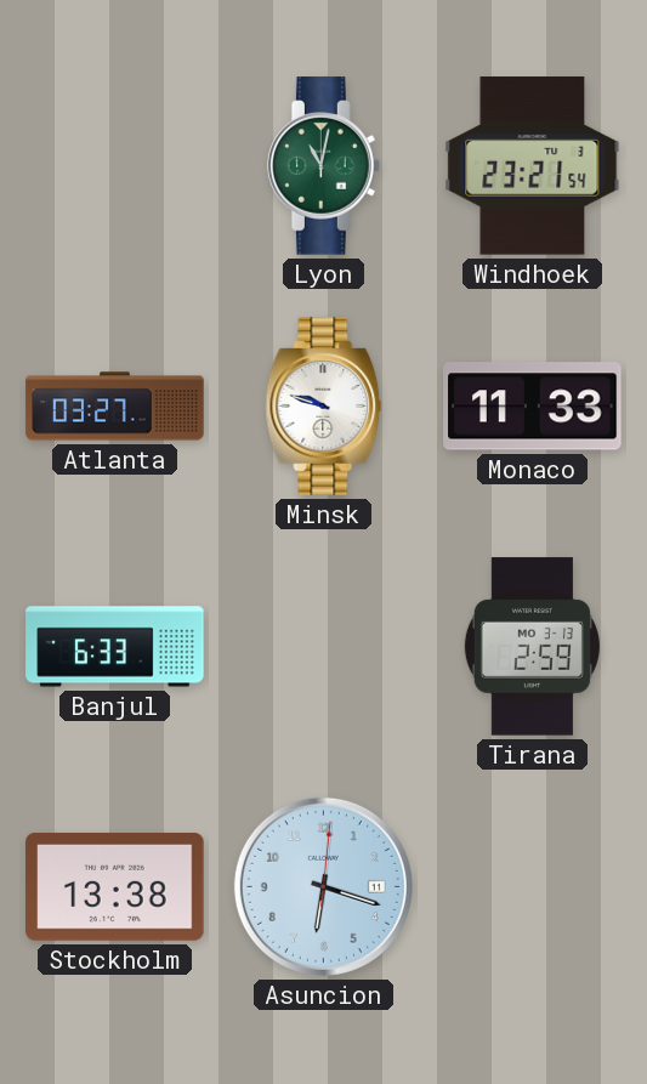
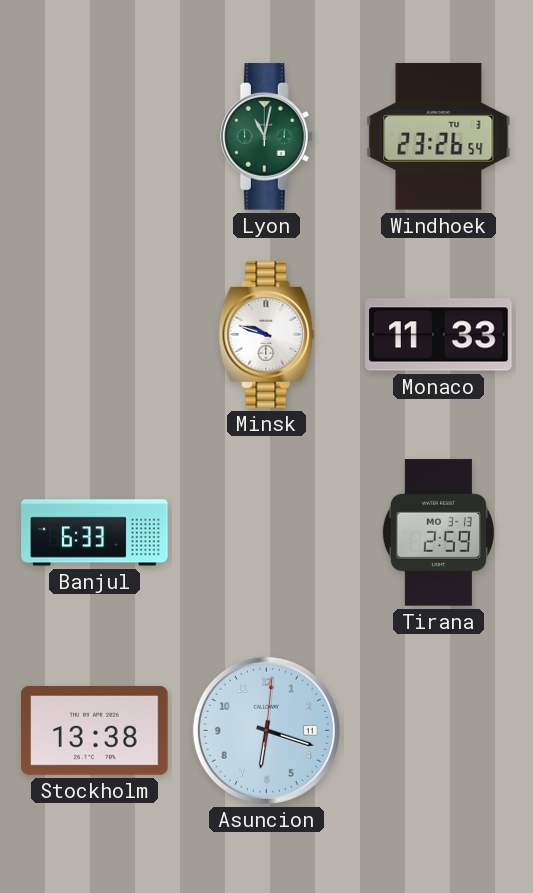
Windhoek: 23:21 -> 23:26 (439, 137)
Atlanta: 03:27 -> none (115, 407)
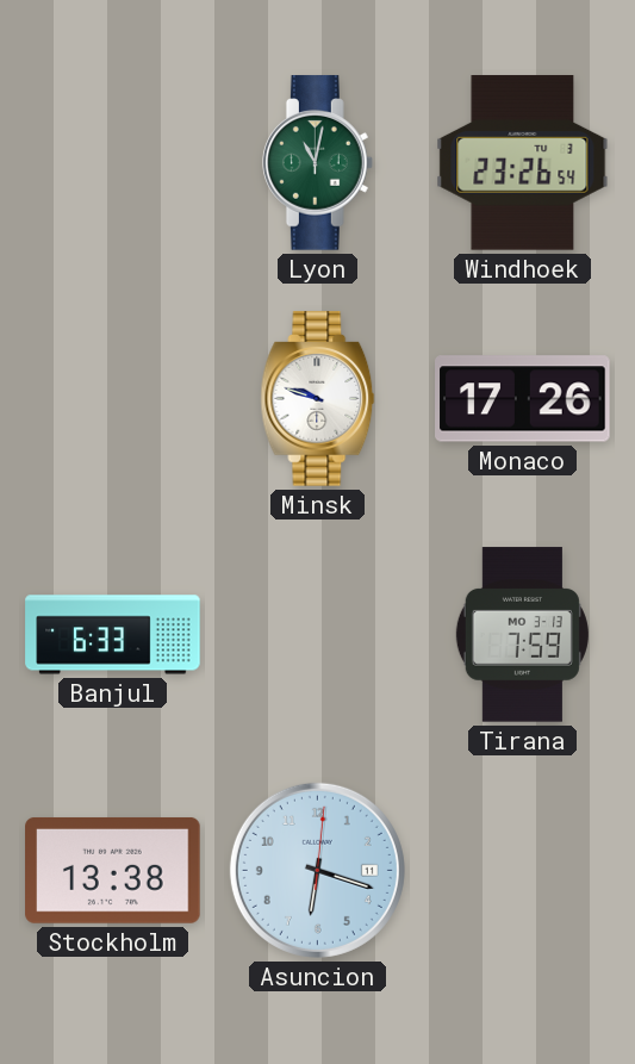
Monaco: 11:33 -> 17:26 (523, 399)
Tirana: 2:59 -> 7:59 (522, 635)
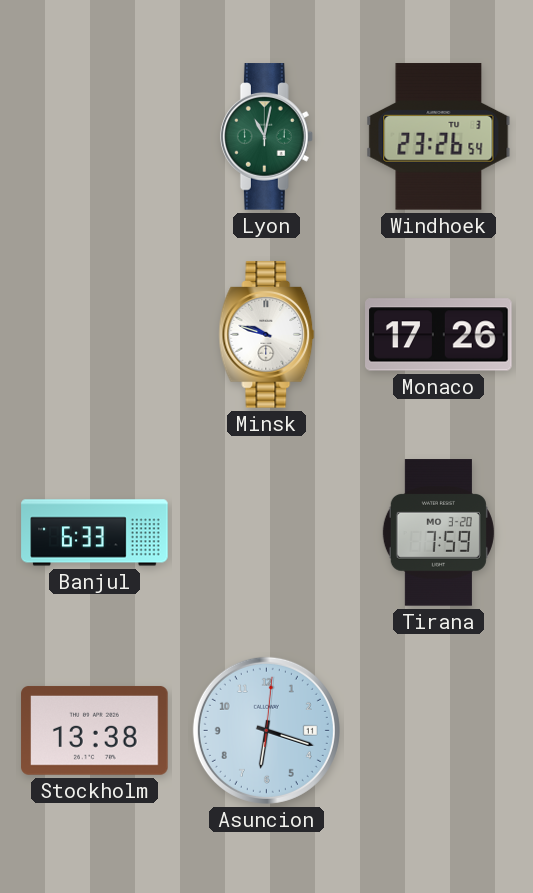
Tirana date: MO 3-13 -> MO 3-20 (438, 533)
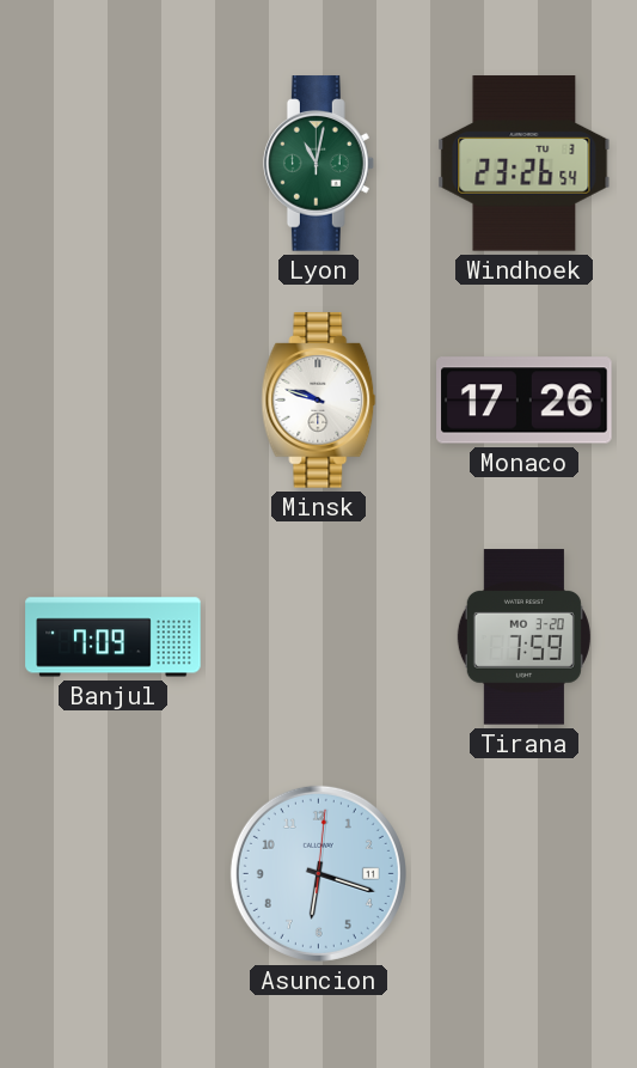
Banjul: 6:33 -> 7:09 (114, 637)
Stockholm: 13:38 -> none (95, 730)
